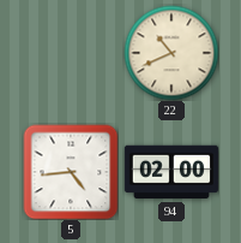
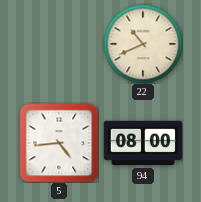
94: 02:00 -> 08:00 (143, 143)
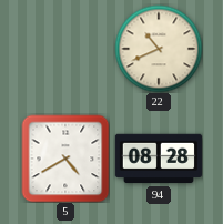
5: 4:44 -> 4:40 (65, 159)
94: 08:00 -> 08:28 (159, 159)
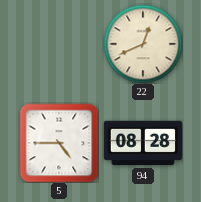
22: 10:41 -> 12:41 (143, 44)
5: 4:40 -> 4:45 (59, 143)
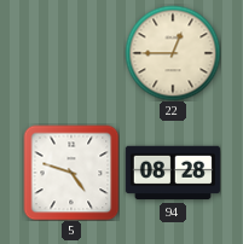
22: 12:41 -> 12:45 (173, 53)
5: 4:45 -> 4:48 (71, 173)
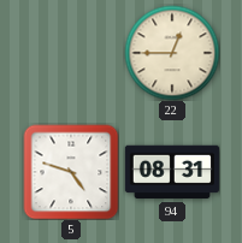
94: 08:28 -> 08:31 (172, 172)
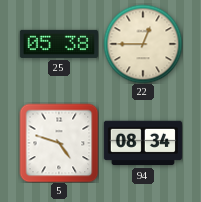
25: none -> 05:38 (59, 44)
94: 08:31 -> 08:34 (143, 143)
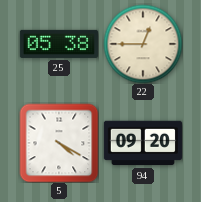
5: 4:48 -> 4:20 (59, 143)
94: 08:34 -> 09:20 (143, 143)
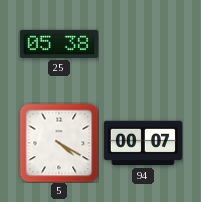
22: 12:45 -> none (143, 44)
94: 09:20 -> 00:07 (143, 143)
